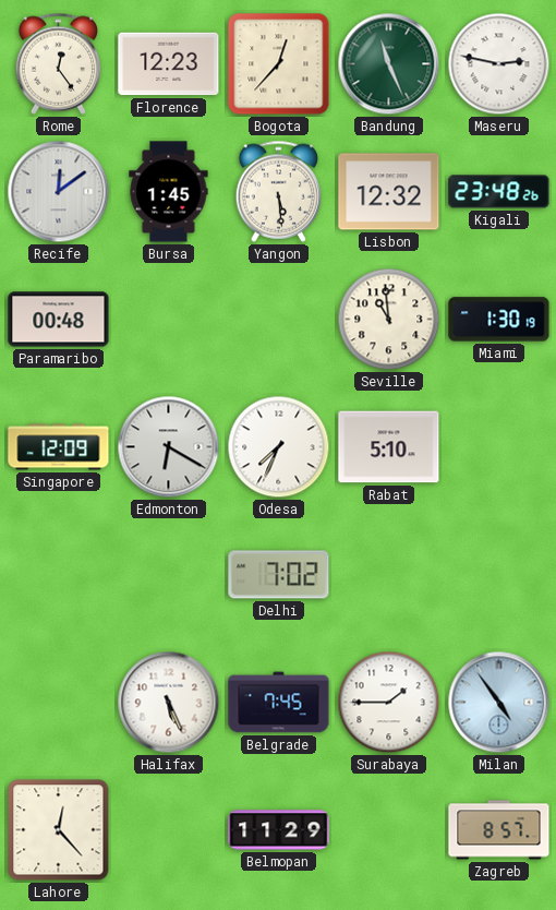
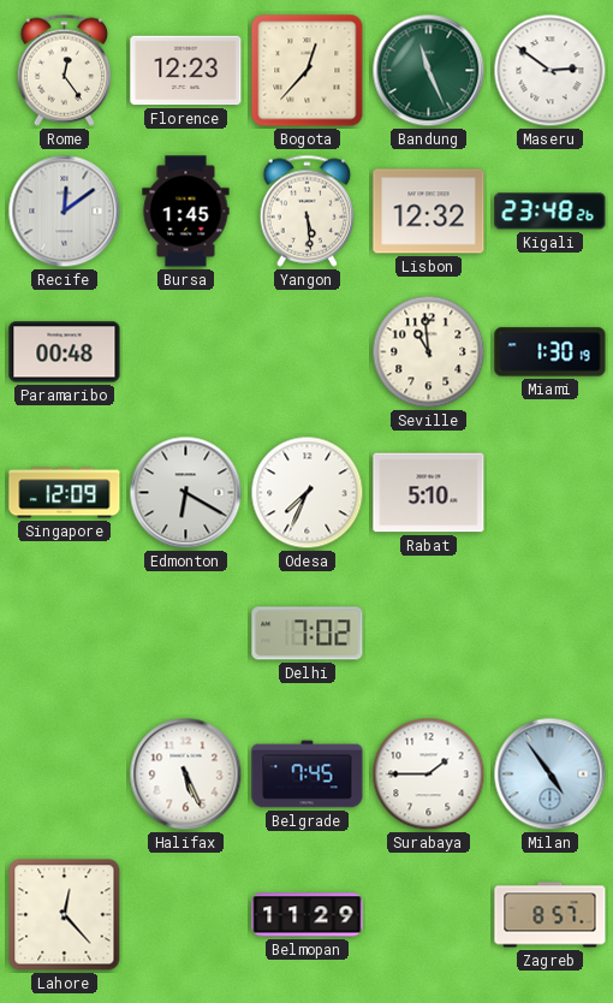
Maseru: 2:47 -> 2:51 (550, 71)
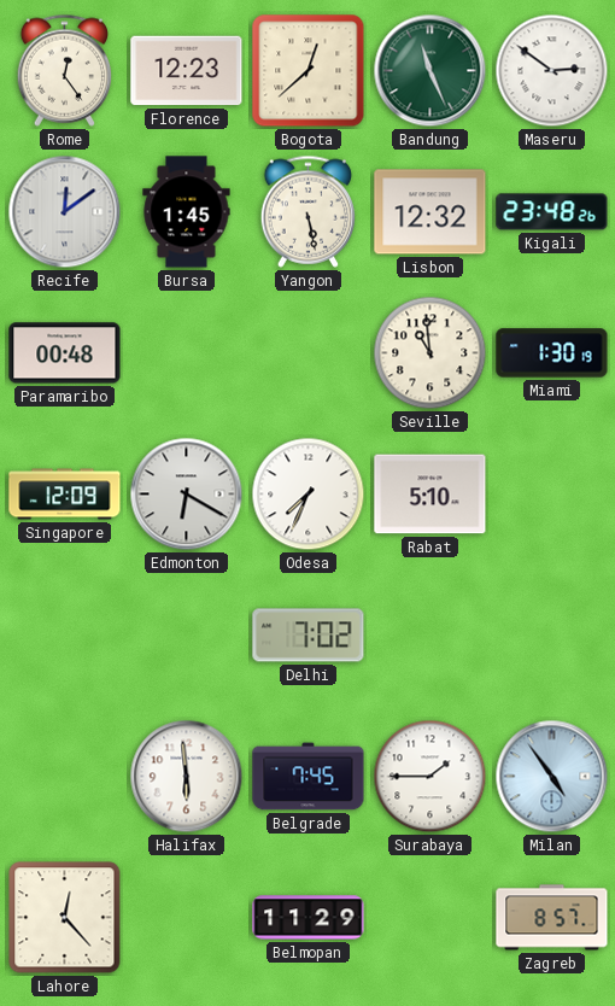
Bogota: 12:37 -> 12:38 (309, 71)
Yangon: 5:29 -> 5:28 (309, 211)
Halifax: 5:26 -> 5:59 (187, 777)
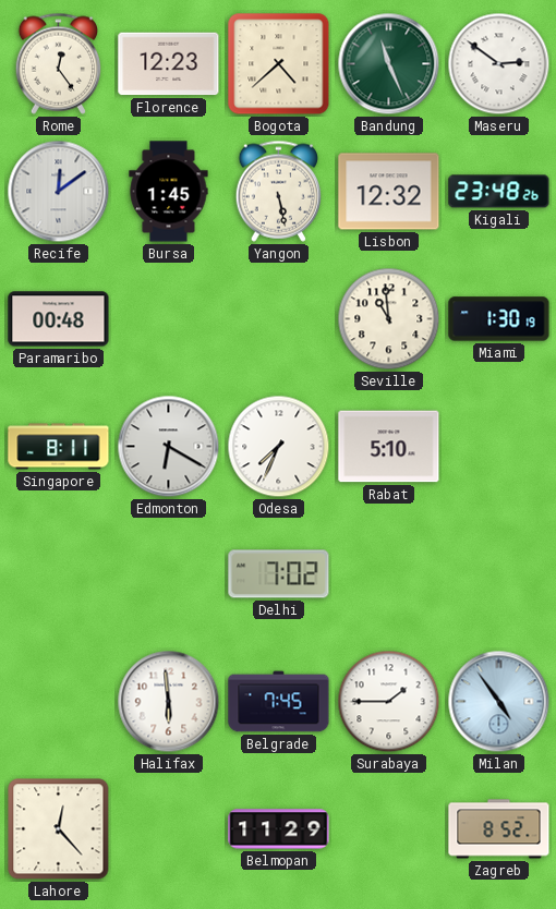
Bogota: 12:38 -> 4:38 (279, 64)
Singapore: 12:09 -> 8:11 (59, 447)
Zagreb: 8:57 -> 8:52 (499, 829)
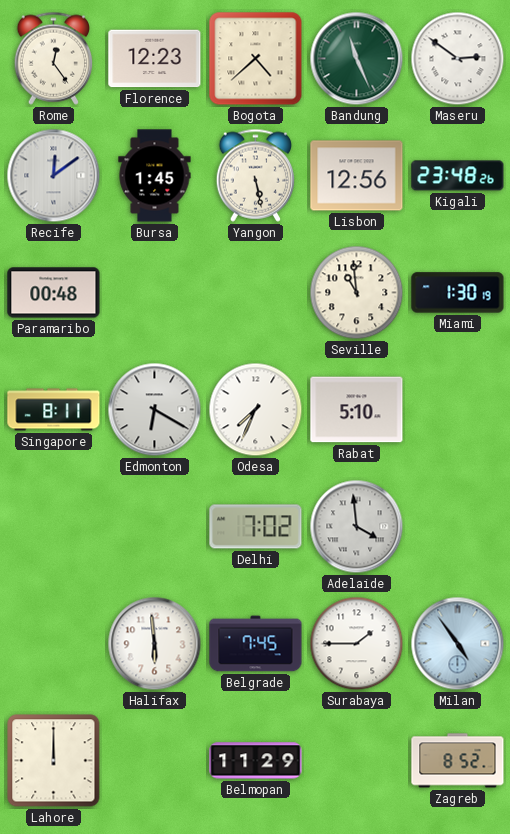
Lisbon: 12:32 -> 12:56 (357, 176)
Adelaide: none -> 3:59 (357, 527)
Lahore: 12:23 -> 12:00 (54, 761)
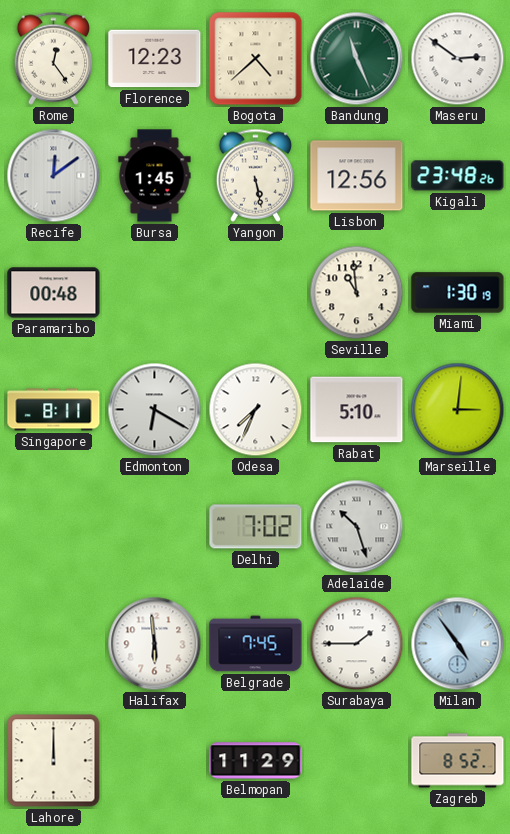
Marseille: none -> 3:01 (458, 410)
Adelaide: 3:59 -> 10:27 (357, 527)
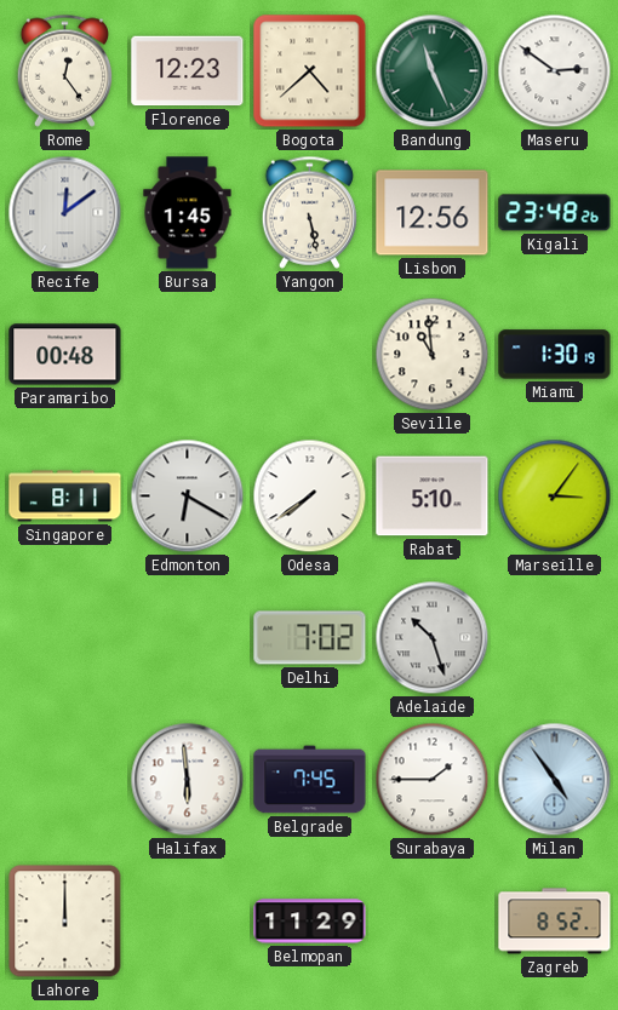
Odesa: 7:34 -> 7:39 (310, 497)
Marseille: 3:01 -> 3:06 (555, 497)
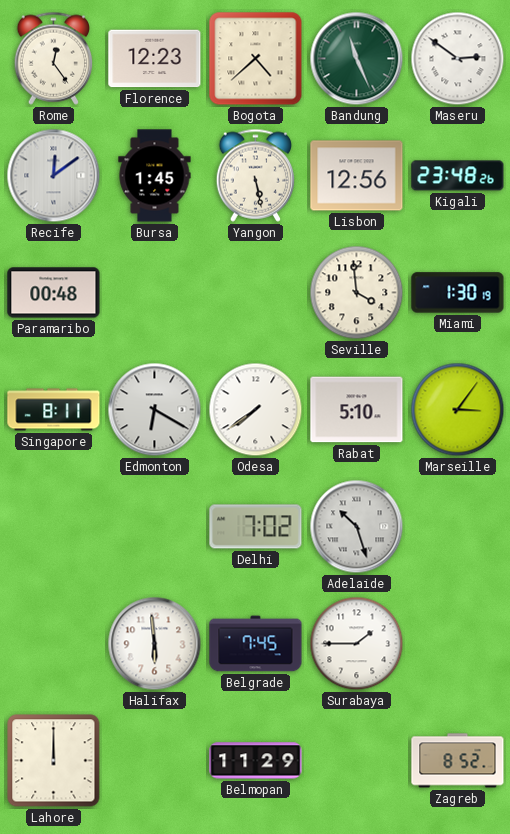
Seville: 10:59 -> 3:59 (357, 293)
Milan: 4:54 -> none (555, 780)
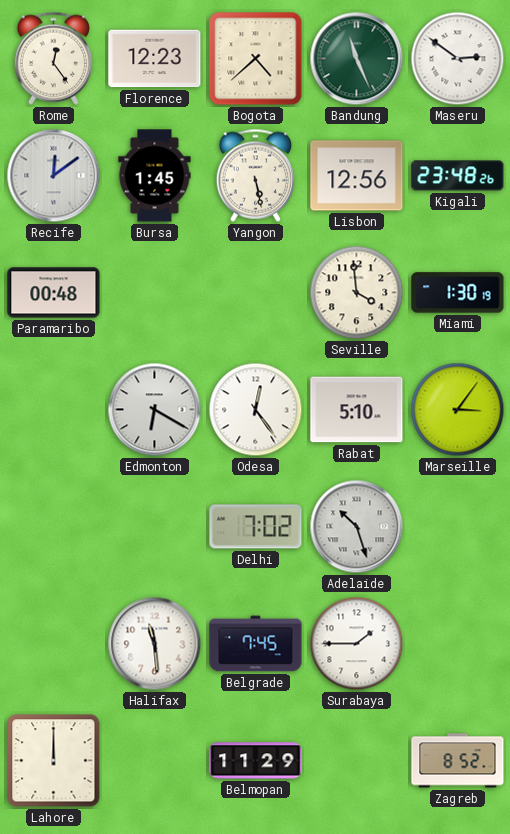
Singapore: 8:11 -> none (54, 410)
Odesa: 7:39 -> 12:24 (256, 410)
Halifax: 5:59 -> 11:29 (155, 644)
